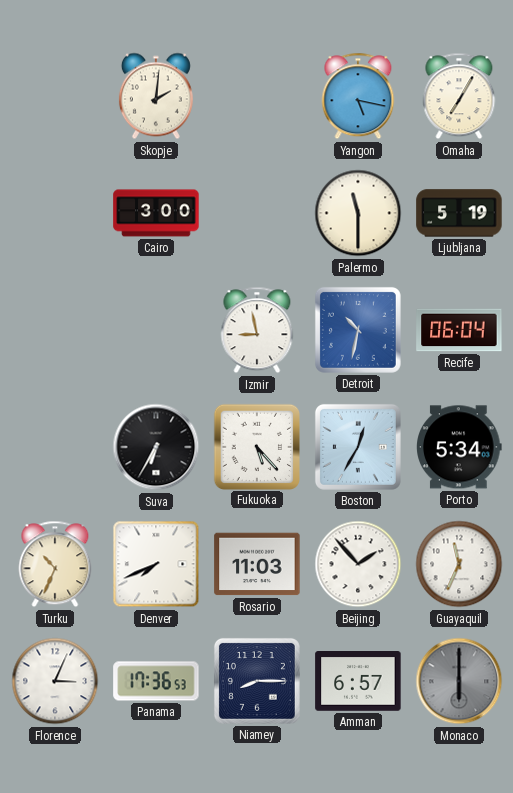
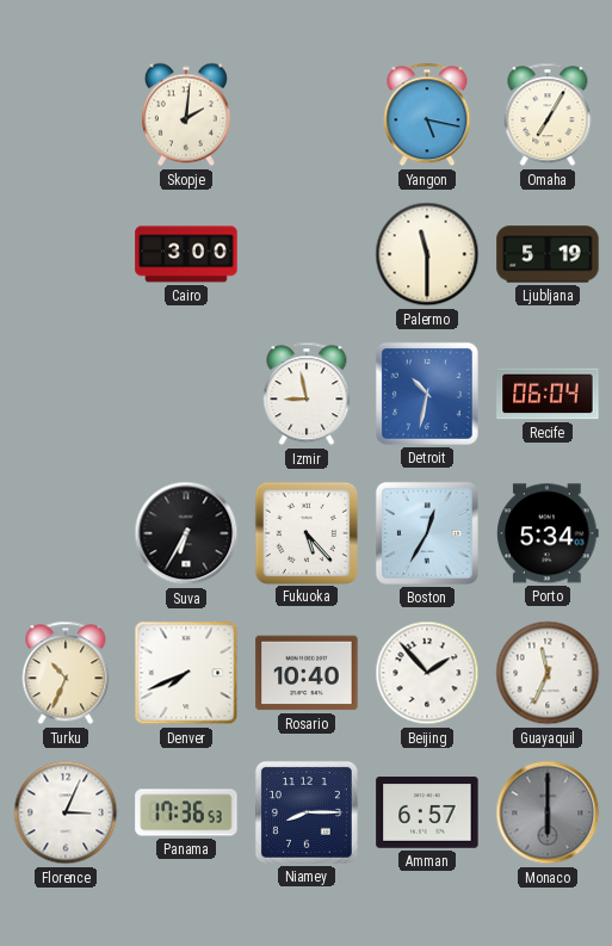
Rosario: 11:03 -> 10:40 (307, 673)
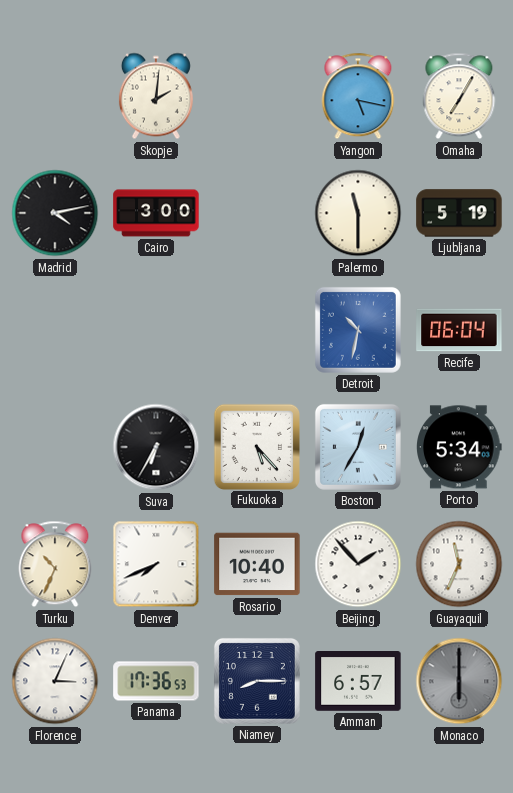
Madrid: none -> 4:13 (55, 213)
Izmir: 8:58 -> none (307, 394)
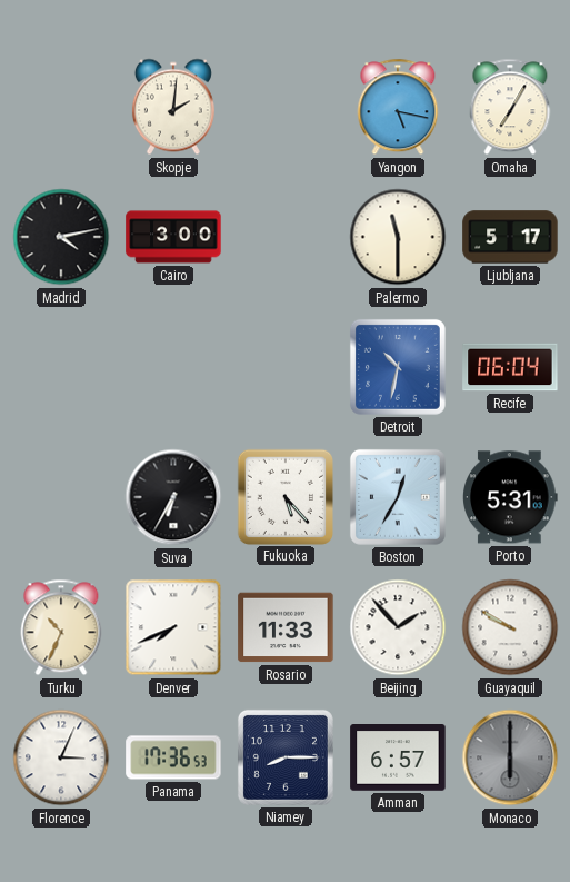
Ljubljana: 5:19 -> 5:17 (510, 237)
Porto: 5:34 -> 5:31 (511, 497)
Rosario: 10:40 -> 11:33 (286, 627)
Guayaquil: 11:34 -> 9:50 (510, 627)
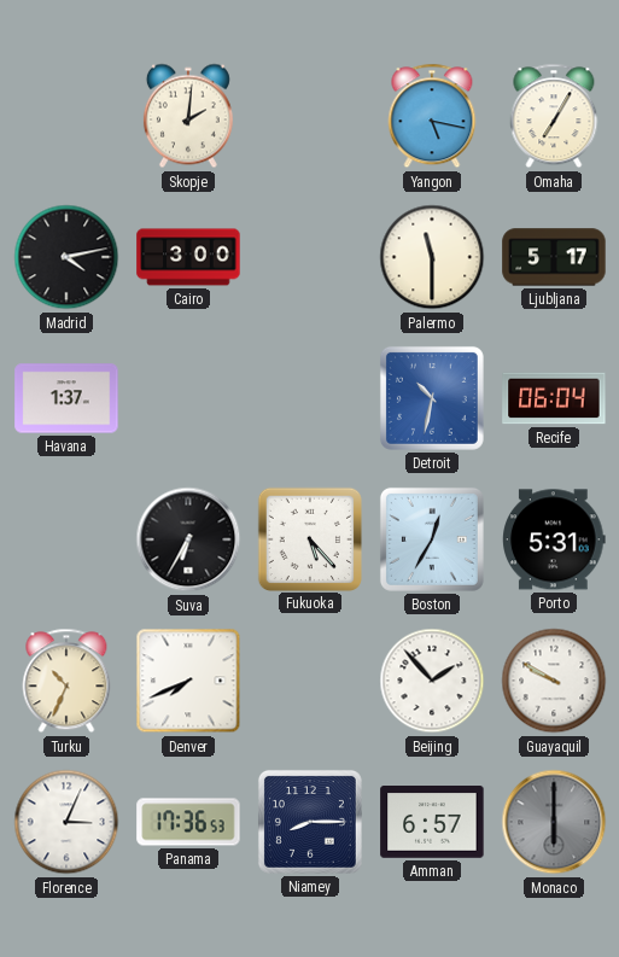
Havana: none -> 1:37 (66, 398)
Rosario: 11:33 -> none (286, 627)
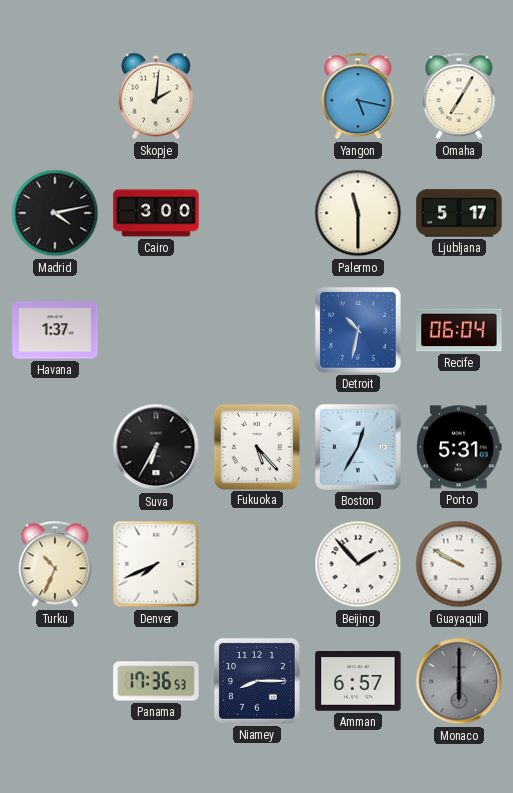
Florence: 3:04 -> none (66, 822)
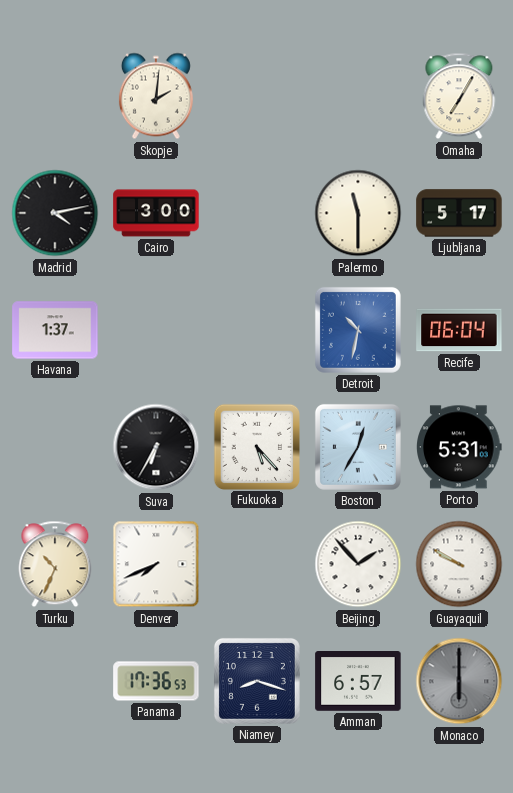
Yangon: 5:17 -> none (358, 96)
Niamey: 8:15 -> 8:18 (257, 681)
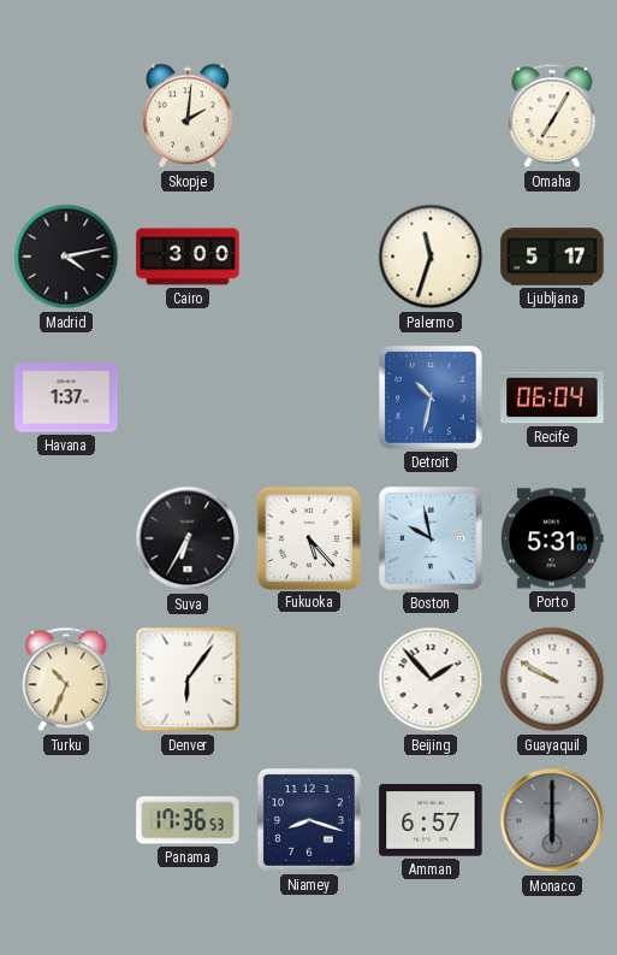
Palermo: 11:30 -> 11:33 (431, 257)
Boston: 12:35 -> 9:58 (431, 538)
Denver: 7:41 -> 6:06 (188, 679)
